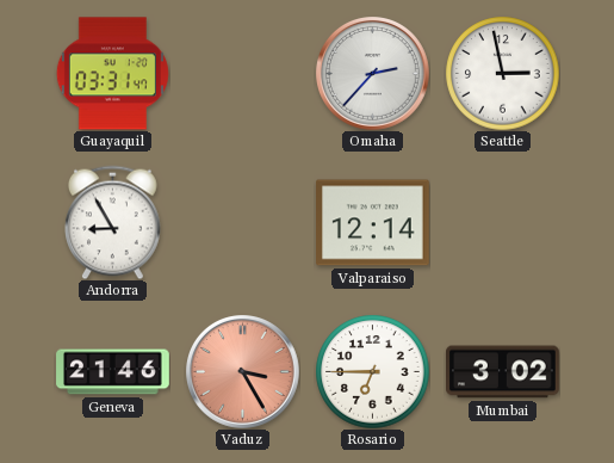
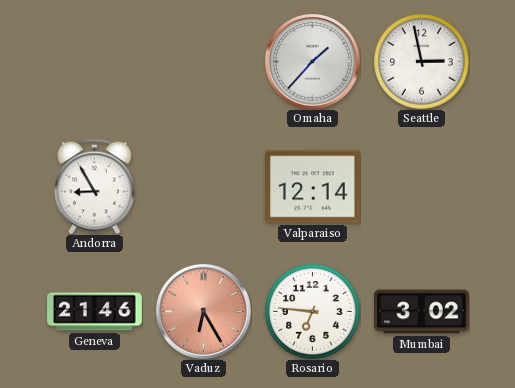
Guayaquil: 03:31 -> none (112, 74)
Omaha: 2:37 -> 1:37 (313, 62)
Vaduz: 3:25 -> 6:25 (204, 312)
Rosario: 6:45 -> 6:46 (312, 311)
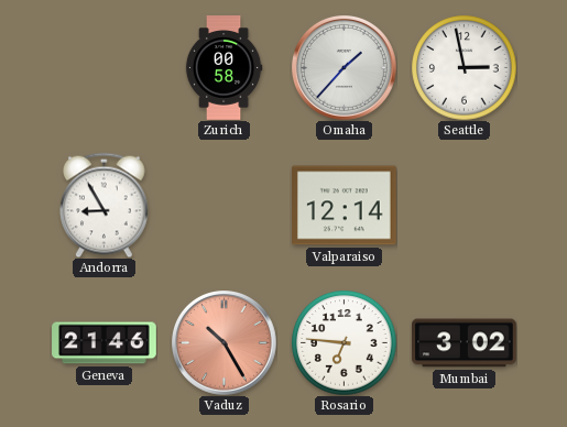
Zurich: none -> 00:58 (223, 68)
Vaduz: 6:25 -> 10:25 (225, 343)
